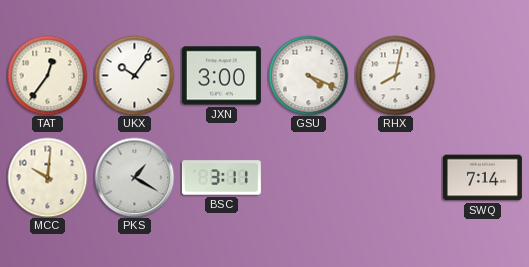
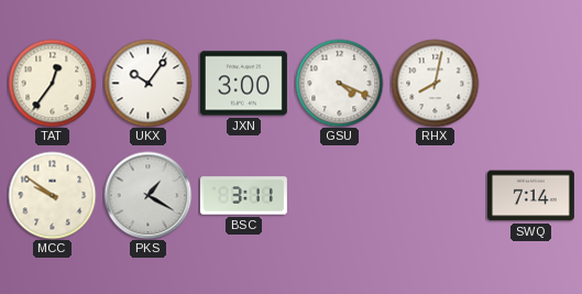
MCC: 10:01 -> 9:51 (52, 195)
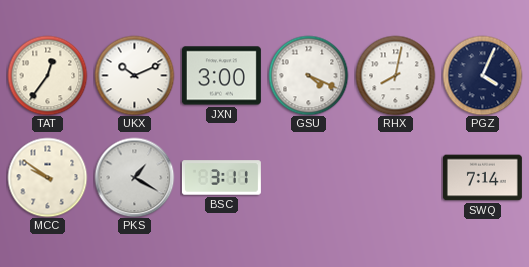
UKX: 10:06 -> 10:11 (134, 75)
PGZ: none -> 4:04 (482, 75)
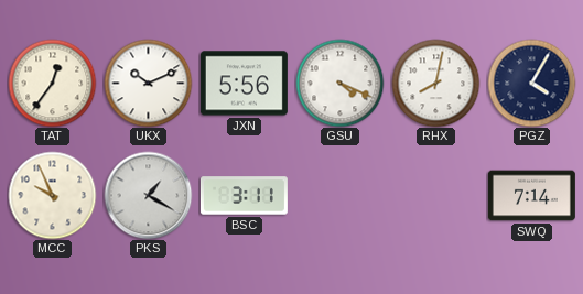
JXN: 3:00 -> 5:56 (244, 84)
PGZ: 4:04 -> 4:05 (531, 83)
MCC: 9:51 -> 9:56 (52, 195)
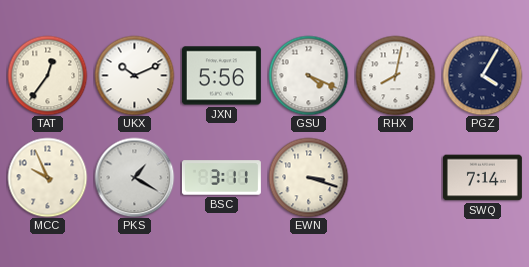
EWN: none -> 3:18 (308, 177)
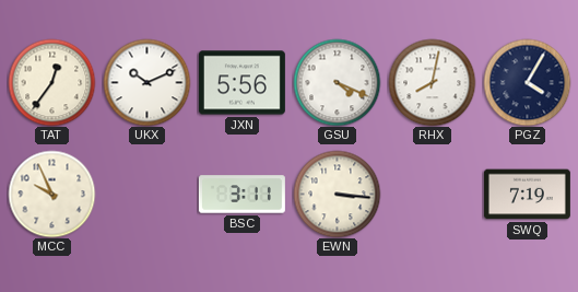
PKS: 1:20 -> none (134, 177)
EWN: 3:18 -> 3:16 (337, 194)
SWQ: 7:14 -> 7:19 (527, 195)
